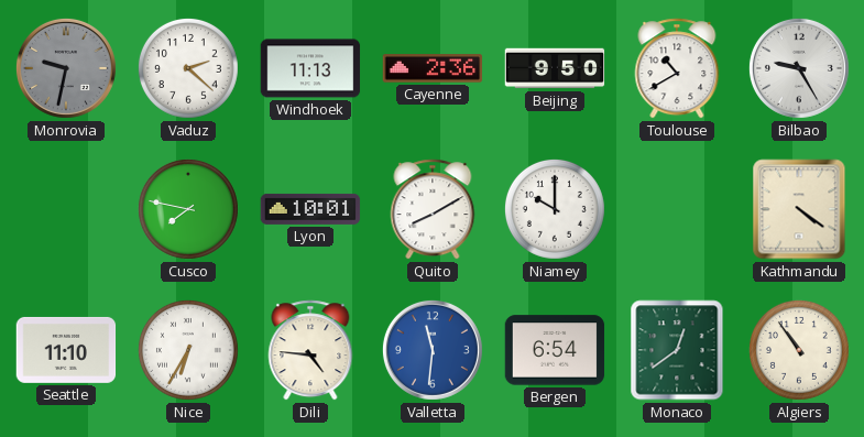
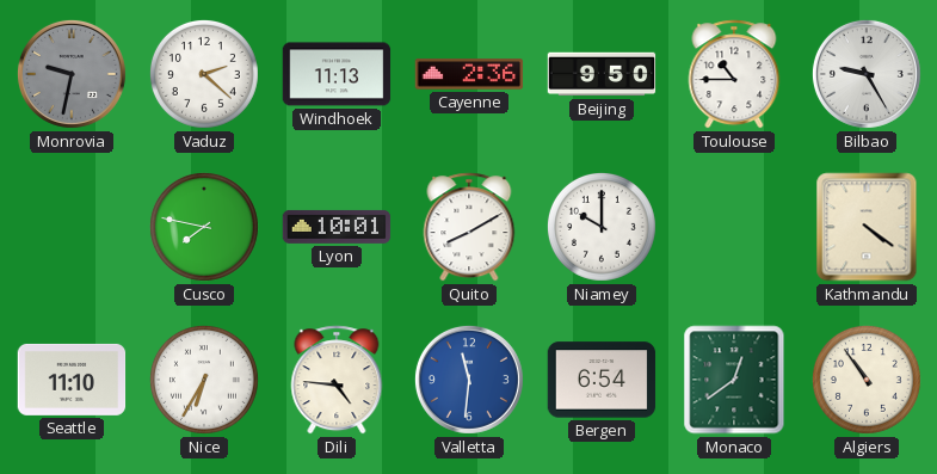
Toulouse: 10:40 -> 10:45 (734, 74)
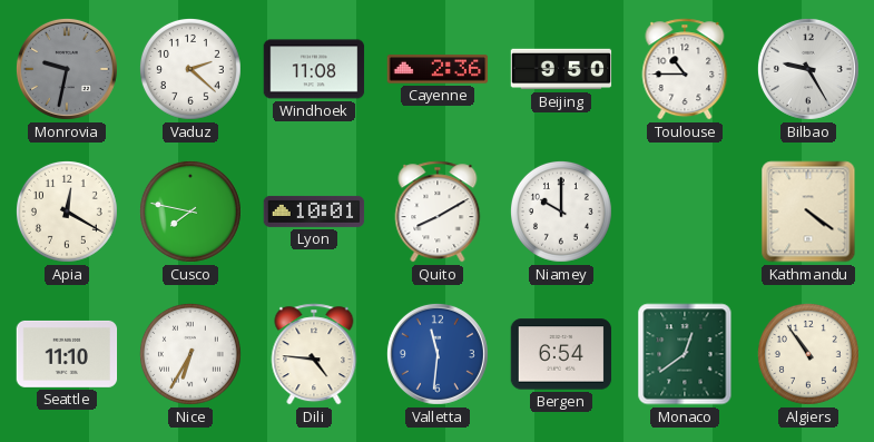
Windhoek: 11:13 -> 11:08 (314, 69)
Apia: none -> 12:20 (67, 212)
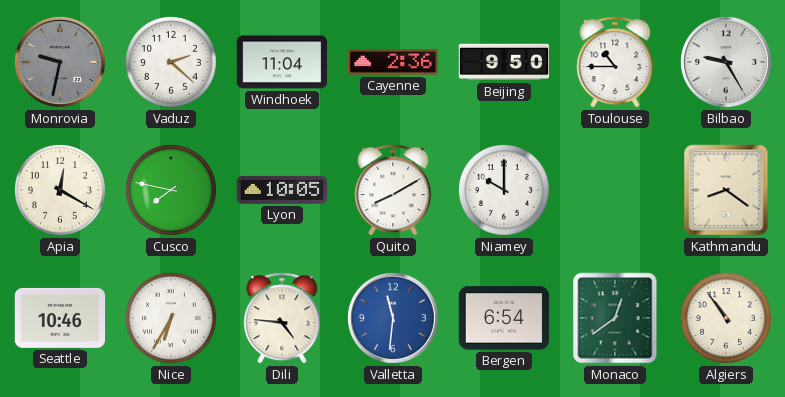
Windhoek: 11:08 -> 11:04 (282, 62)
Lyon: 10:01 -> 10:05 (282, 190)
Kathmandu: 4:21 -> 8:21 (726, 190)
Seattle: 11:10 -> 10:46 (60, 318)
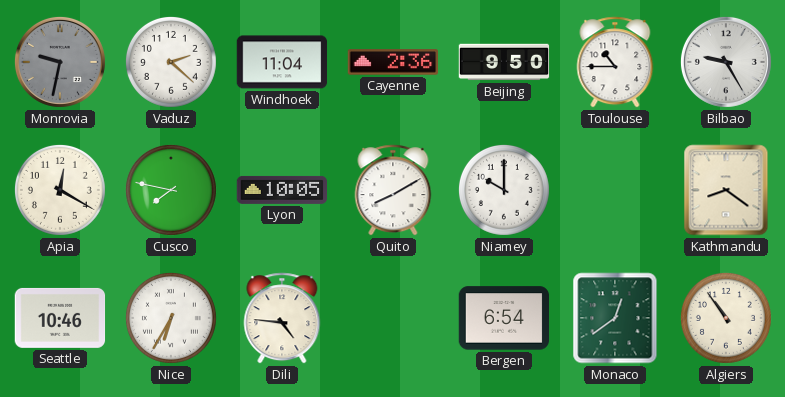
Valletta: 11:31 -> none (393, 318)
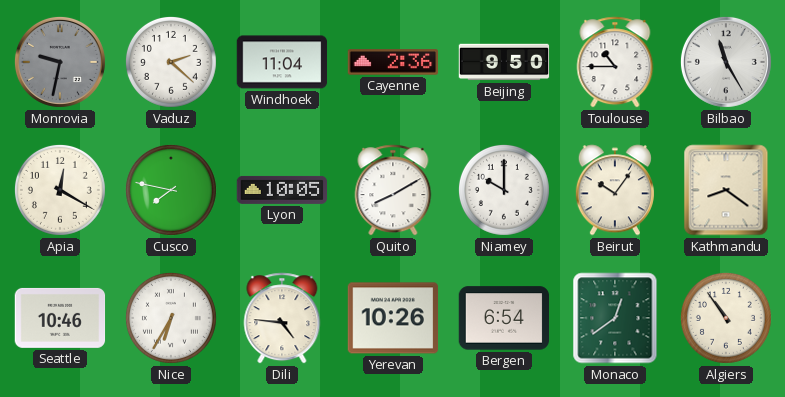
Bilbao: 9:25 -> 11:25 (726, 62)
Beirut: none -> 10:06 (615, 190)
Yerevan: none -> 10:26 (393, 318)
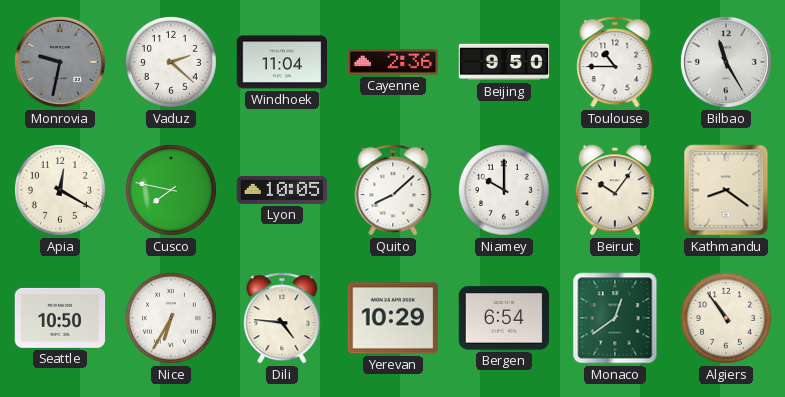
Quito: 8:10 -> 8:08 (393, 190)
Seattle: 10:46 -> 10:50 (60, 318)
Yerevan: 10:26 -> 10:29 (393, 318)
